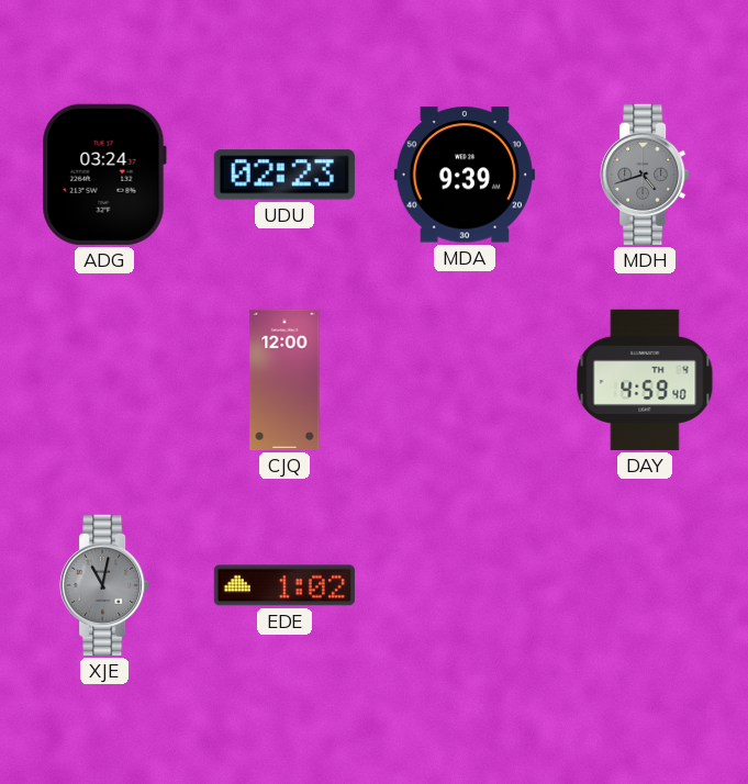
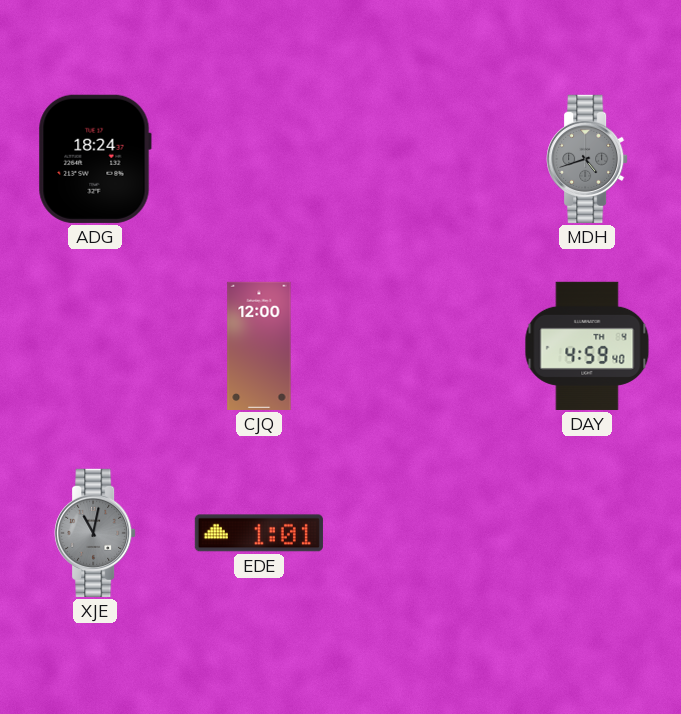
ADG: 03:24 -> 18:24 (95, 159)
UDU: 02:23 -> none (284, 175)
MDA: 9:39 -> none (465, 175)
EDE: 1:02 -> 1:01 (259, 533)
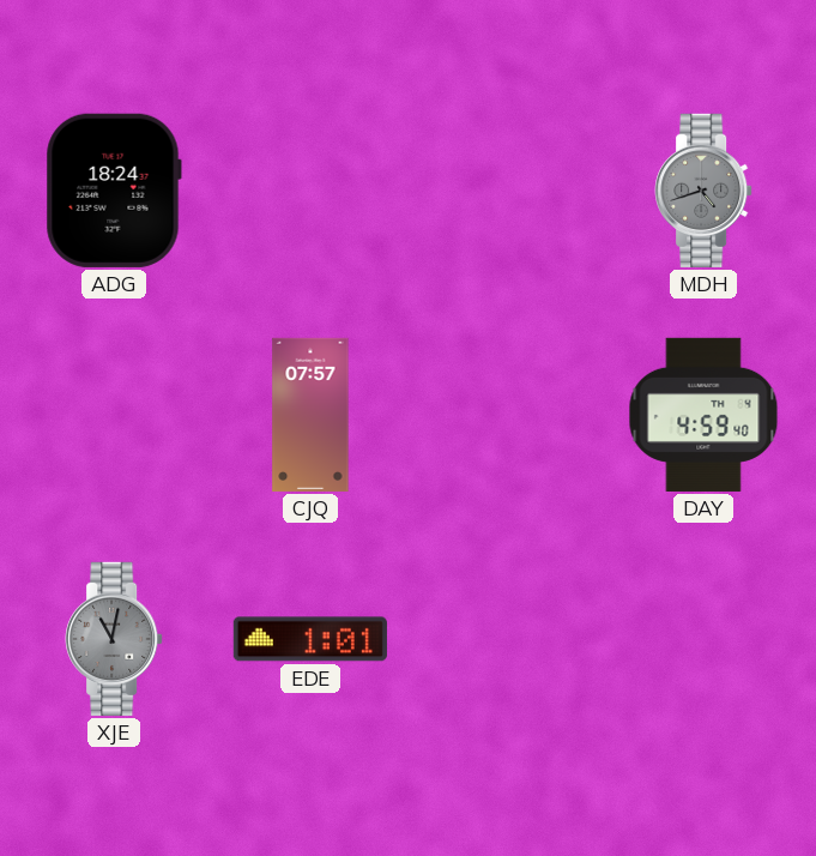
CJQ: 12:00 -> 07:57 (310, 415)
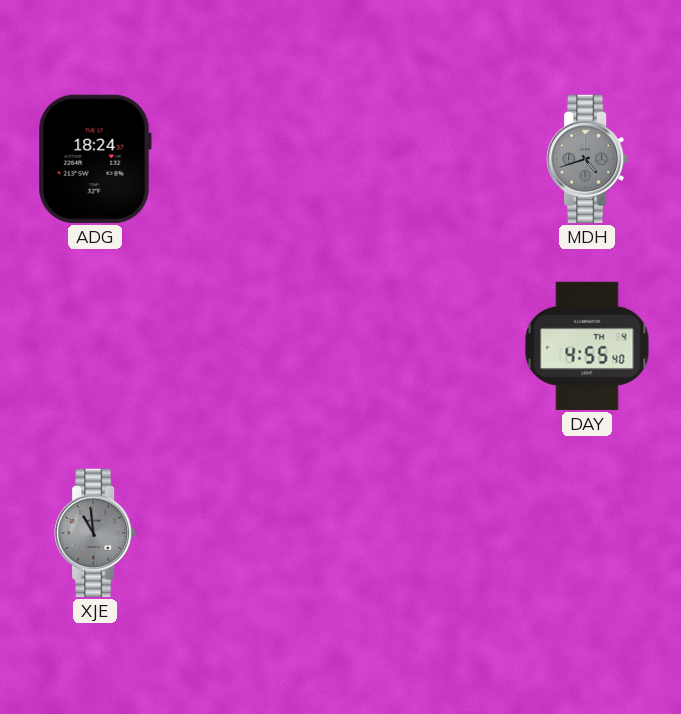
CJQ: 07:57 -> none (310, 415)
DAY: 4:59 -> 4:55 (587, 346)
XJE: 11:02 -> 10:59 (95, 533)
EDE: 1:01 -> none (310, 639)
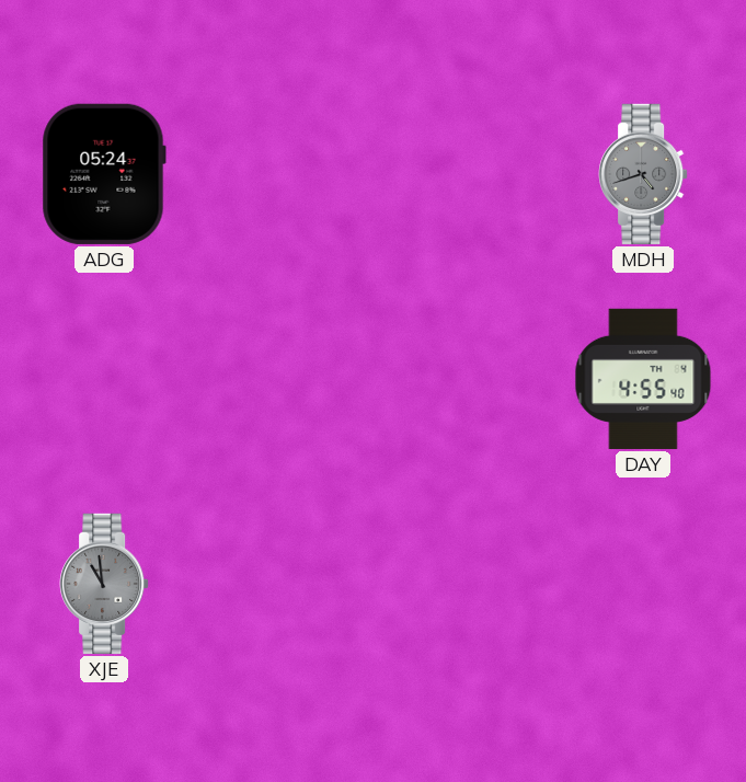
ADG: 18:24 -> 05:24 (104, 174)
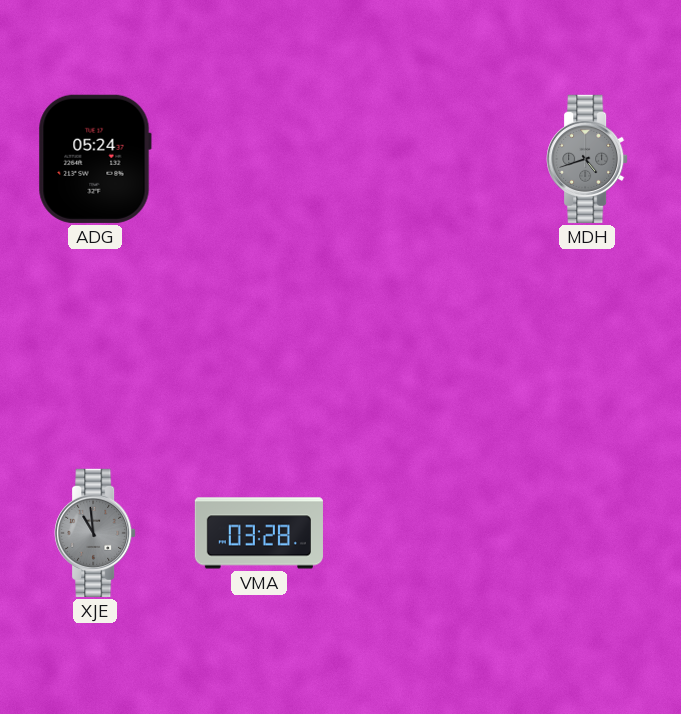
DAY: 4:55 -> none (643, 379)
VMA: none -> 03:28 (259, 533)
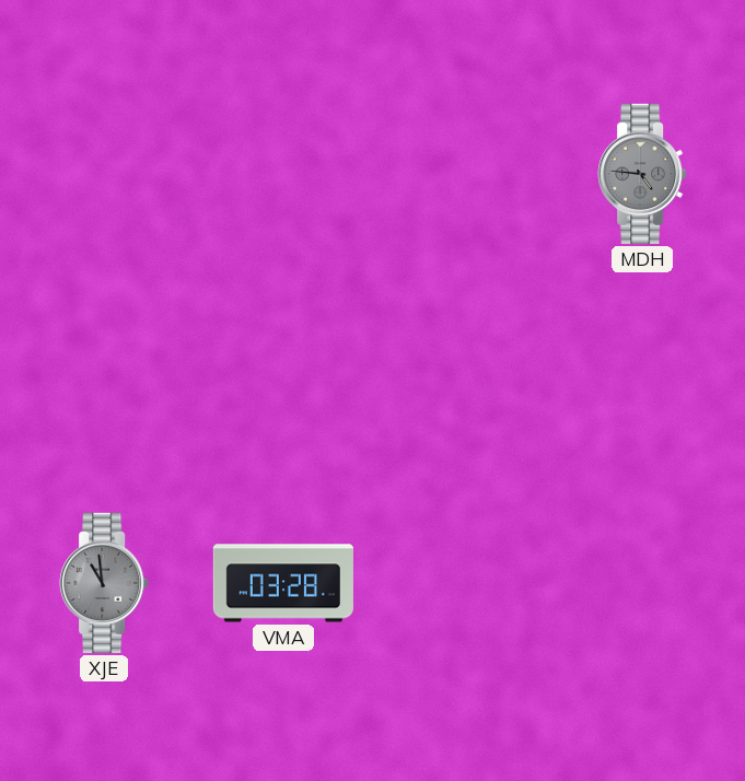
ADG: 05:24 -> none (95, 159)
MDH: 4:42 -> 4:46 (642, 174)
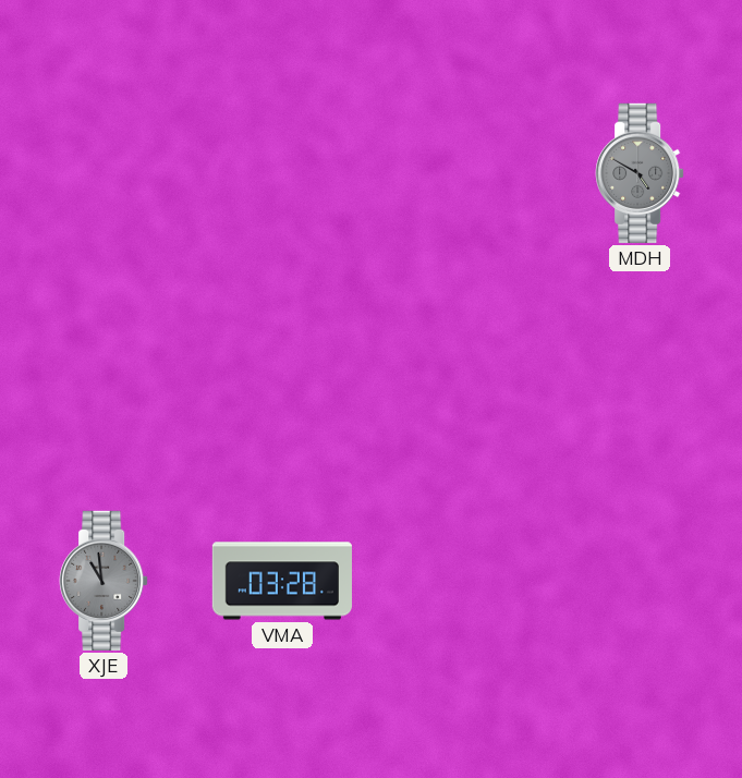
MDH: 4:46 -> 4:50 (640, 173)
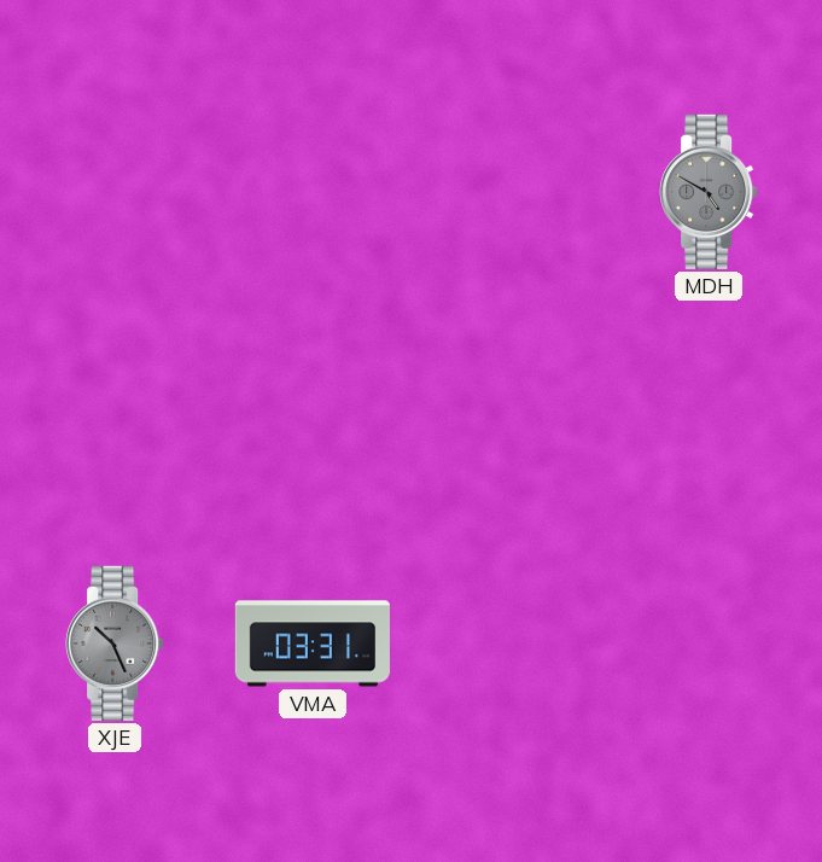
XJE: 10:59 -> 10:26 (115, 643)
VMA: 03:28 -> 03:31 (313, 643)
